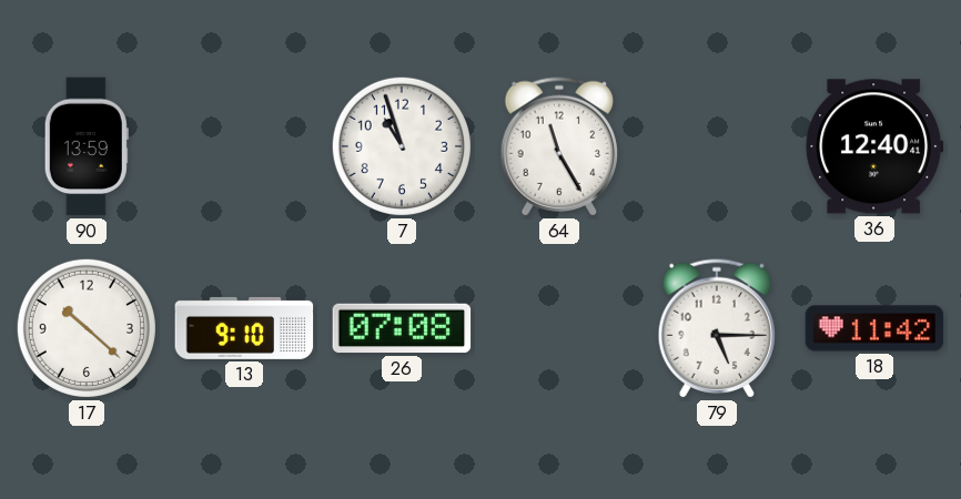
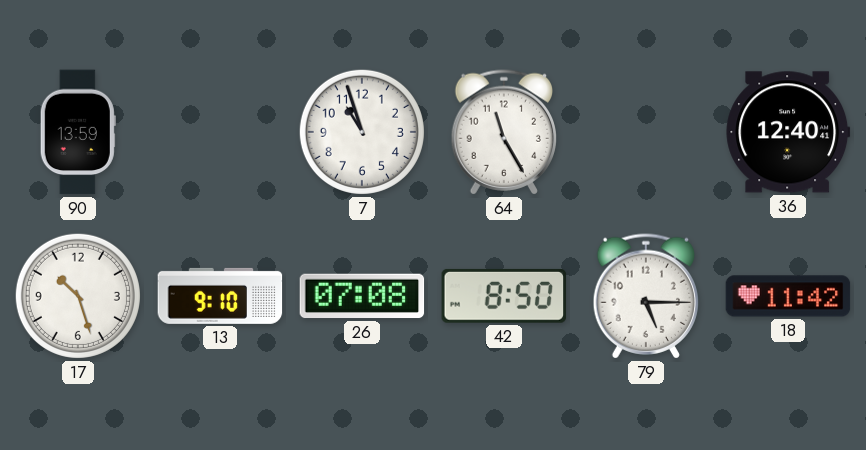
17: 10:22 -> 10:27 (78, 296)
42: none -> 8:50 (504, 296)
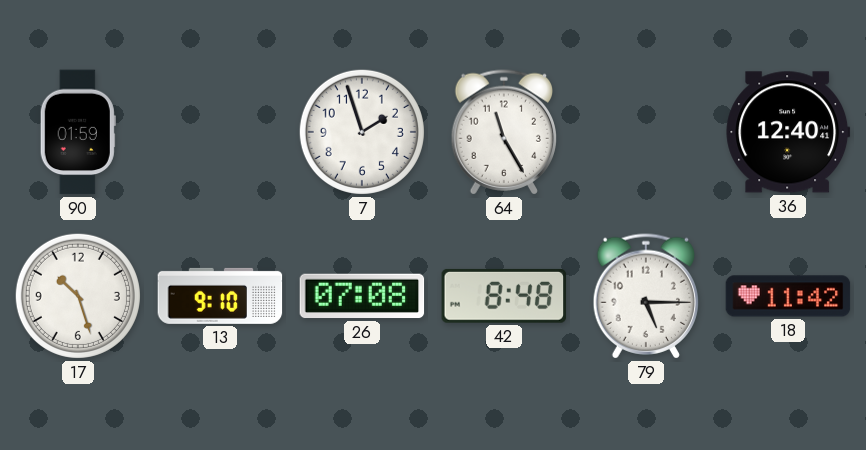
90: 13:59 -> 01:59 (78, 132)
7: 10:57 -> 1:57 (362, 132)
42: 8:50 -> 8:48 (504, 296)
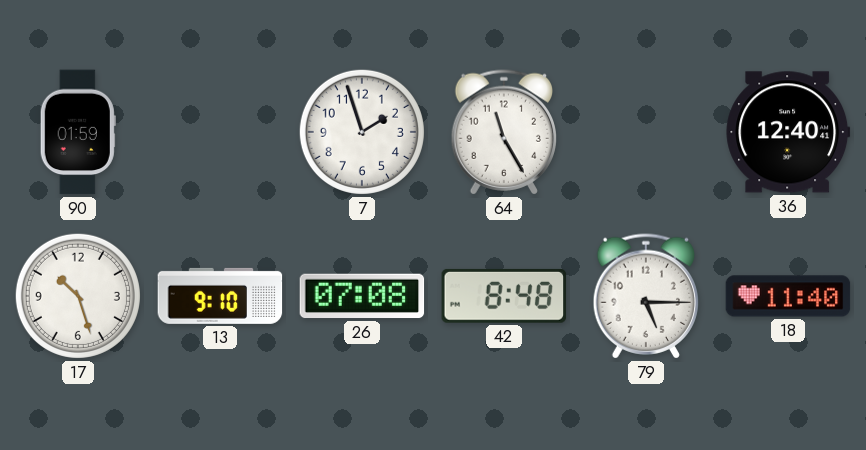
18: 11:42 -> 11:40 (788, 296)
